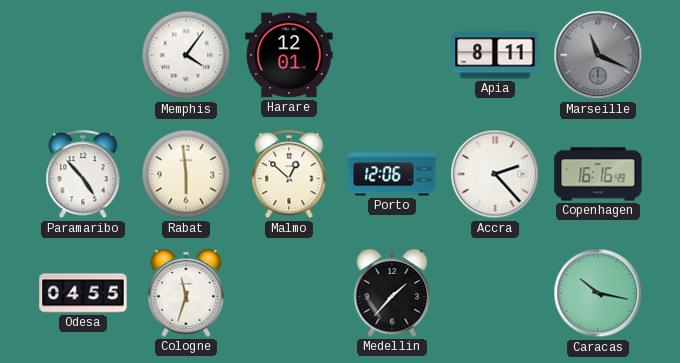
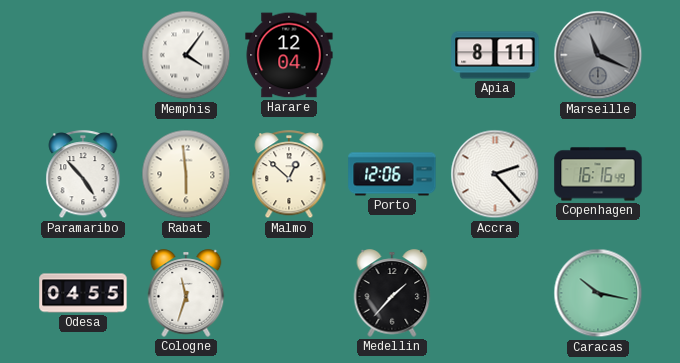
Harare: 12:01 -> 12:04 (289, 55)
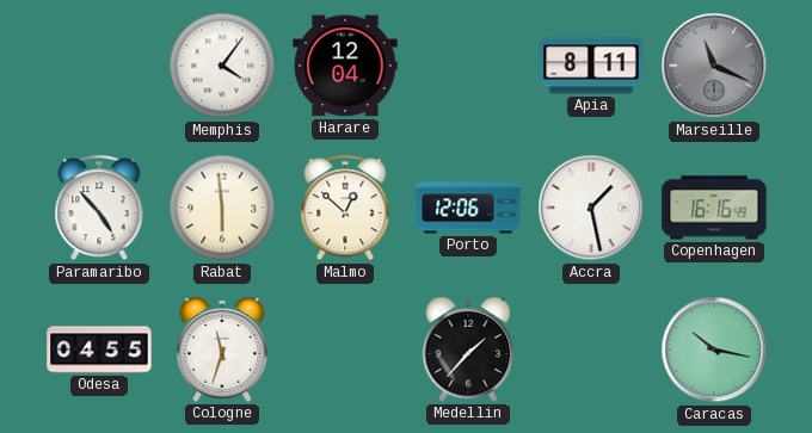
Accra: 2:23 -> 1:28 (591, 208)
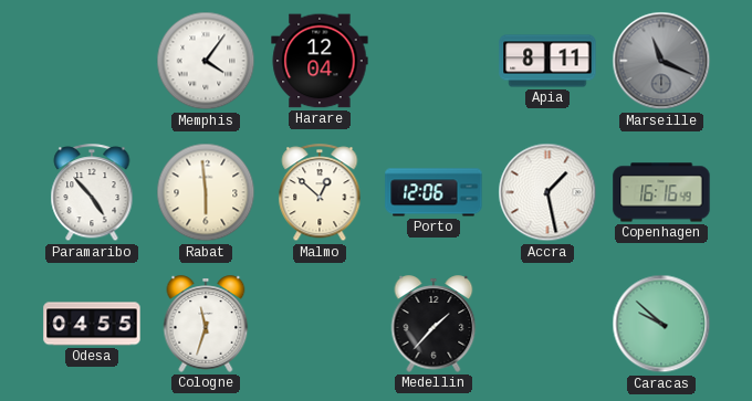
Caracas: 10:17 -> 9:52 (661, 324)
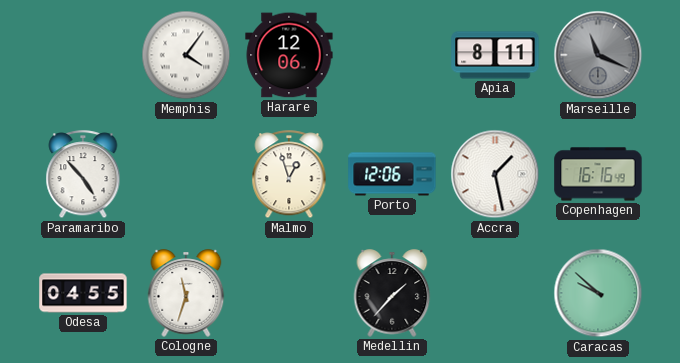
Harare: 12:04 -> 12:06 (289, 55)
Rabat: 5:59 -> none (206, 192)
Malmo: 12:52 -> 12:57 (289, 175)
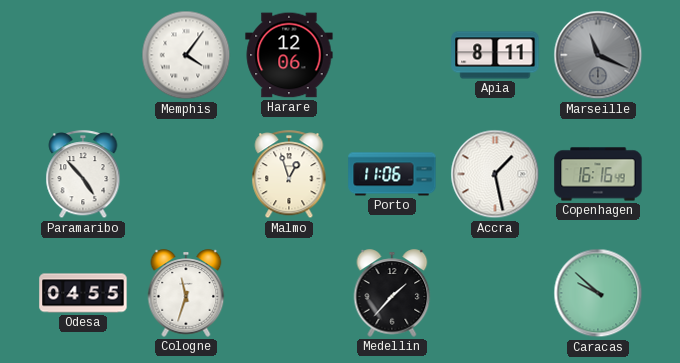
Porto: 12:06 -> 11:06 (392, 174)
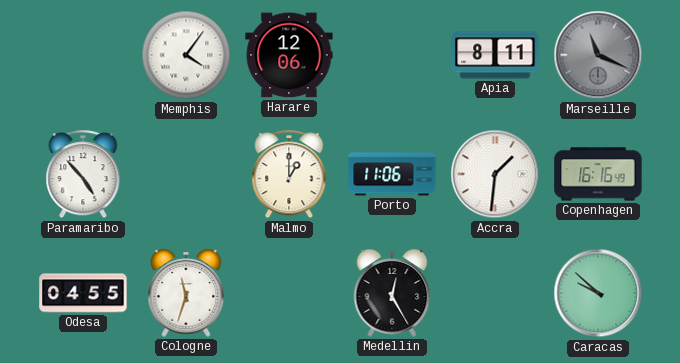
Malmo: 12:57 -> 1:00 (289, 175)
Accra: 1:28 -> 1:31 (495, 174)
Medellin: 1:37 -> 12:25 (392, 293)
